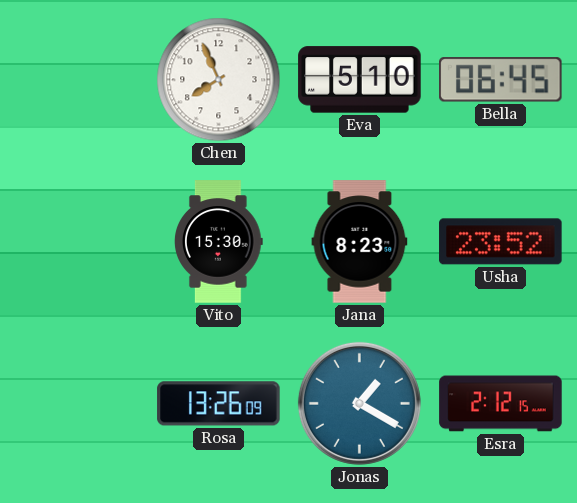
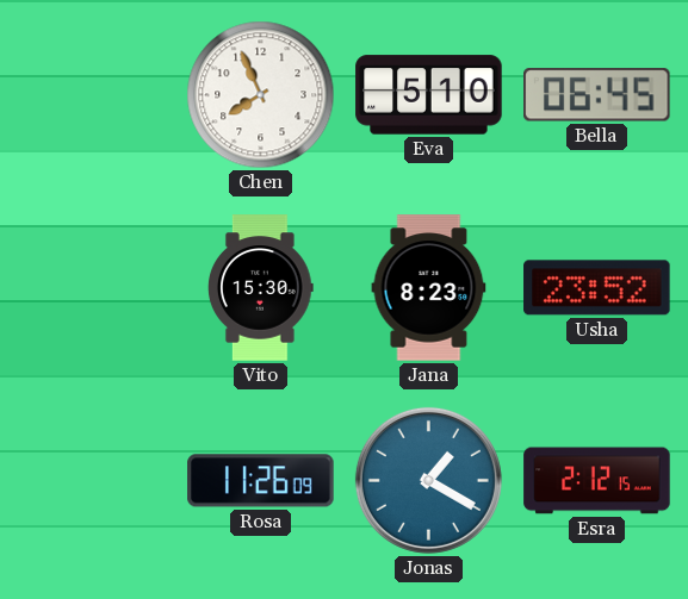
Rosa: 13:26 -> 11:26 (261, 481)
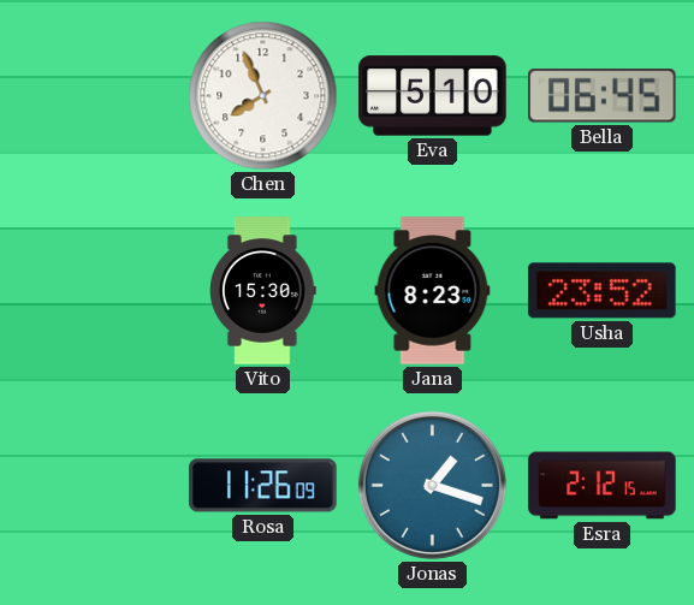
Jonas: 1:20 -> 1:18 (432, 485)
